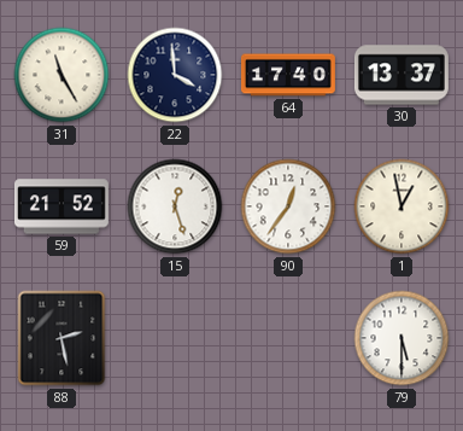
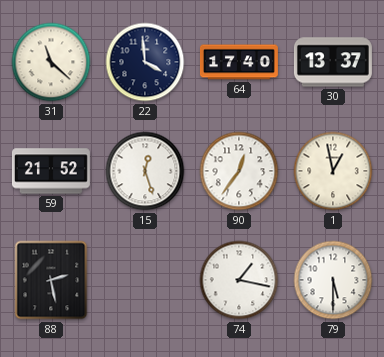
31: 11:25 -> 11:22 (51, 62)
74: none -> 1:17 (239, 280)
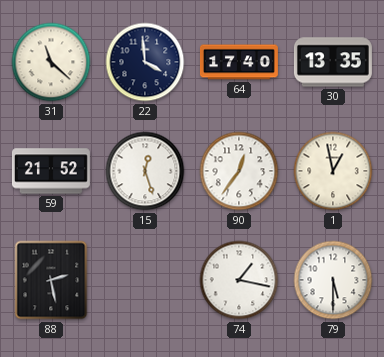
30: 13:37 -> 13:35 (333, 62)
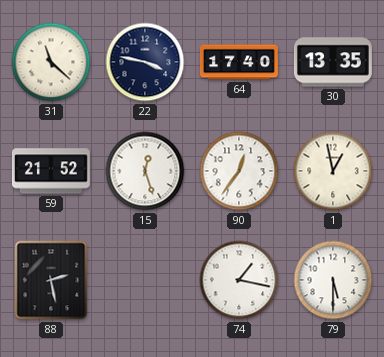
22: 3:59 -> 3:47 (145, 62)
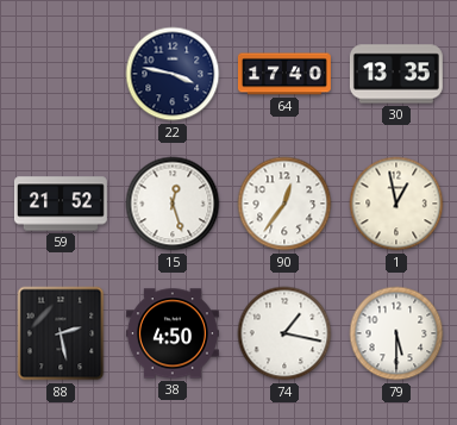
31: 11:22 -> none (51, 62)
38: none -> 4:50 (173, 333)
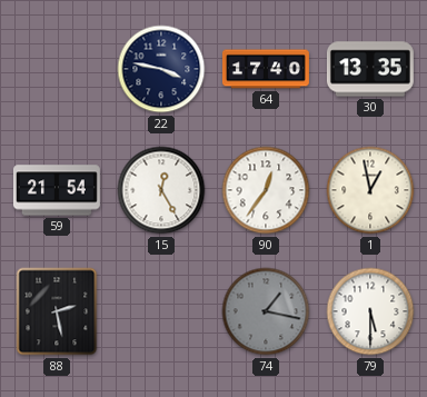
59: 21:52 -> 21:54 (57, 190)
15: 12:27 -> 12:25 (161, 190)
38: 4:50 -> none (173, 333)
74 dial: white -> grey (266, 311)
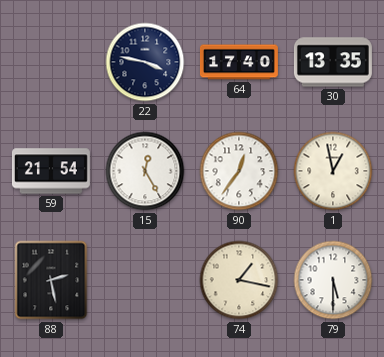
74 dial: grey -> cream (239, 280)
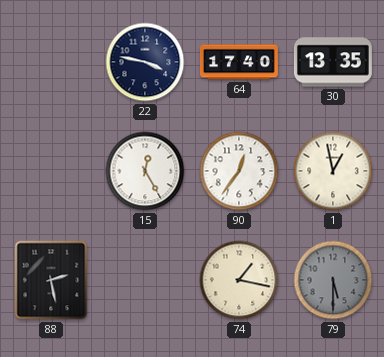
59: 21:54 -> none (51, 171)
79 dial: white -> grey (333, 280)
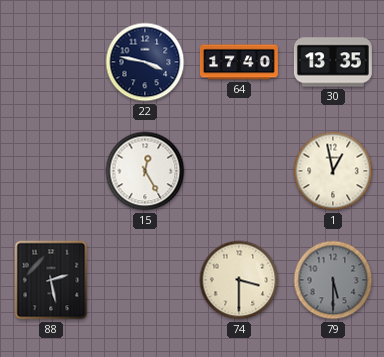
90: 12:36 -> none (239, 171)
74: 1:17 -> 3:30 (239, 280)
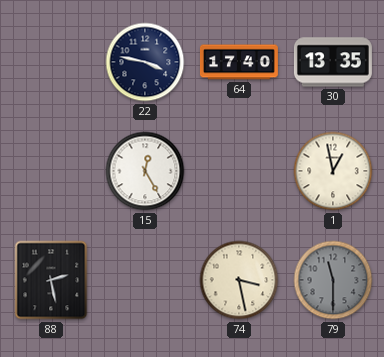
74: 3:30 -> 3:28 (239, 280)
79: 5:30 -> 11:30 (333, 280)
